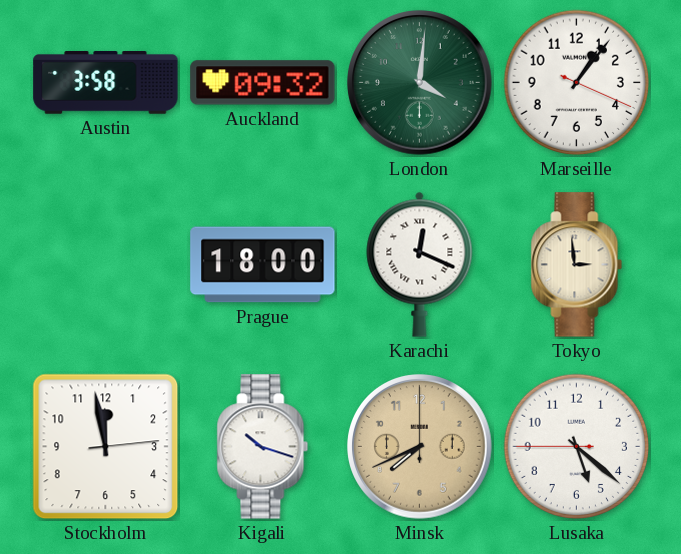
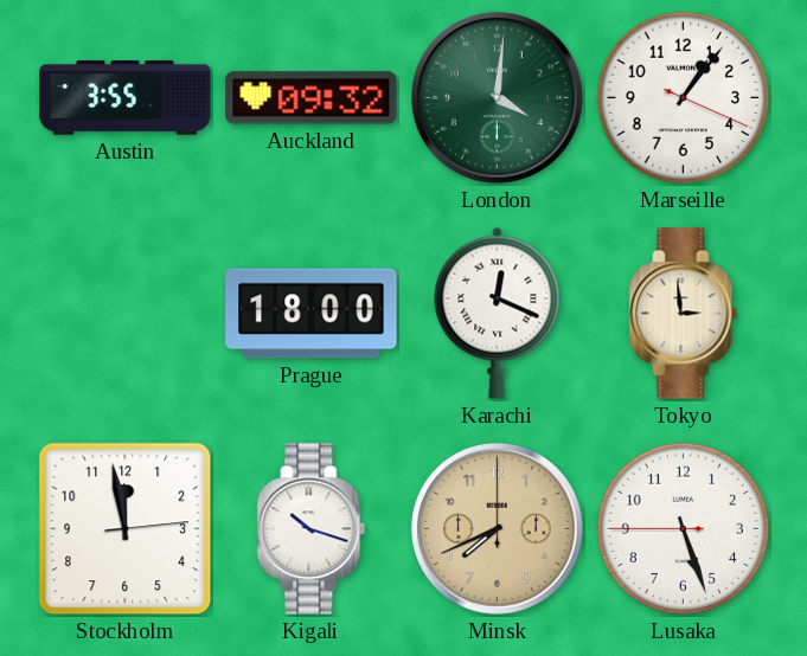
Austin: 3:58 -> 3:55 (126, 98)
Lusaka: 5:21 -> 5:26 (684, 529)
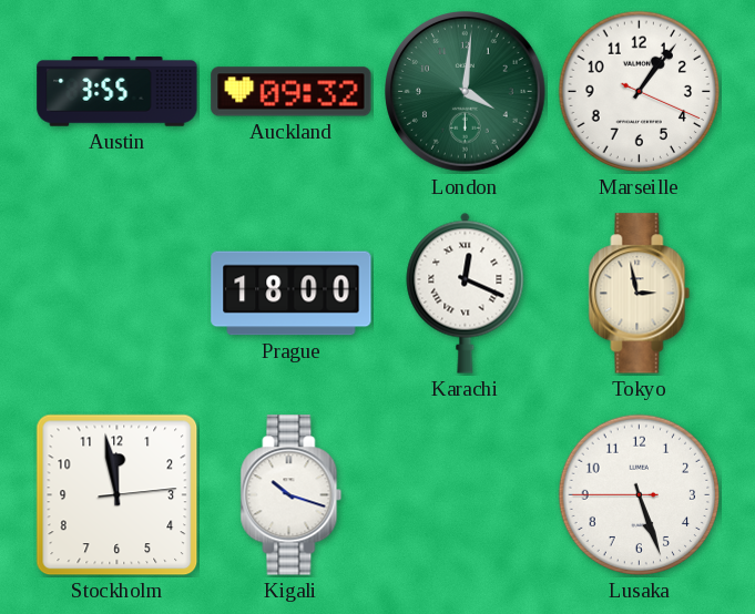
Tokyo: 2:59 -> 2:58 (640, 294)
Minsk: 7:41 -> none (498, 529)
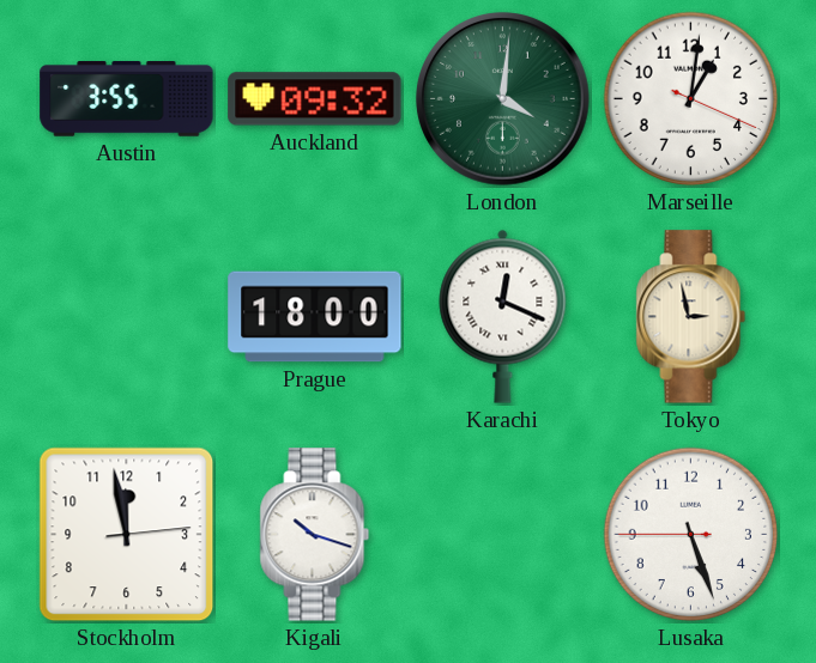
Marseille: 1:06 -> 1:01 (691, 99)
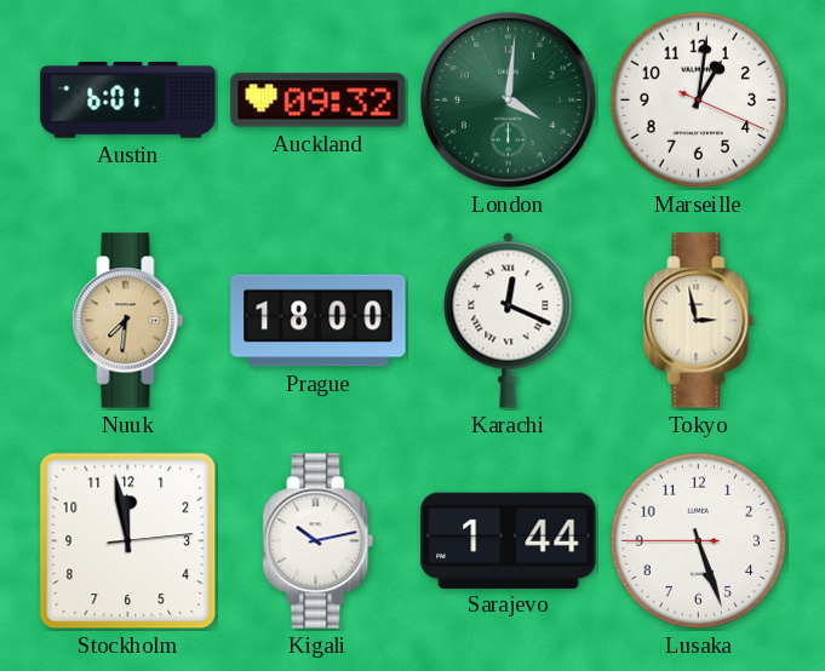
Austin: 3:55 -> 6:01 (128, 101)
Nuuk: none -> 7:31 (128, 321)
Kigali: 10:18 -> 10:13 (319, 541)
Sarajevo: none -> 1:44 (509, 540)
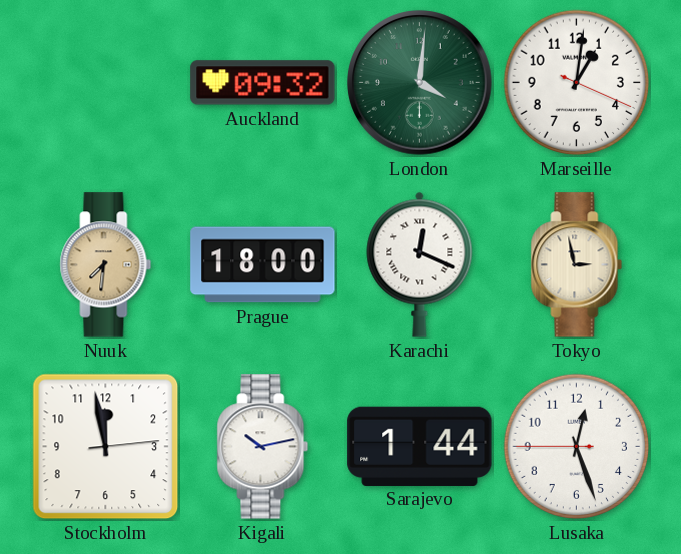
Austin: 6:01 -> none (128, 101)
Lusaka: 5:26 -> 12:26 (577, 447)
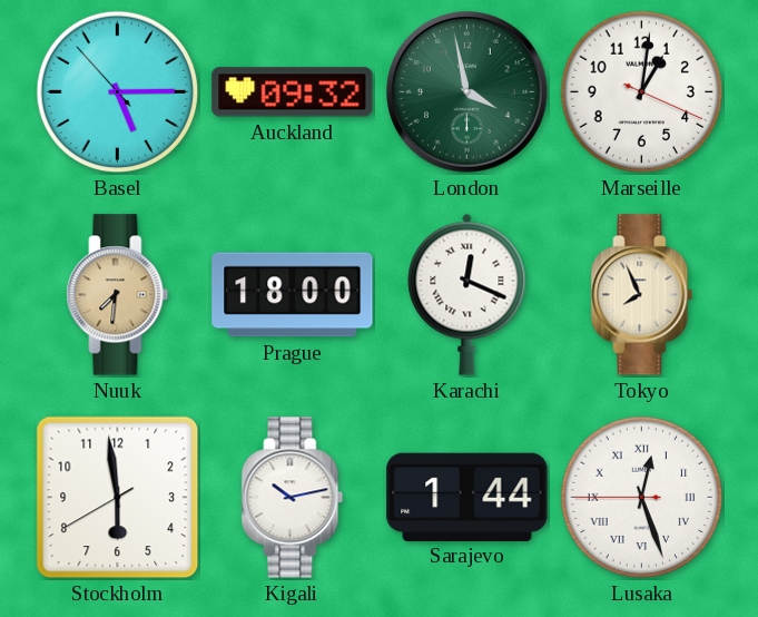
Basel: none -> 5:14 (118, 92)
London: 4:01 -> 3:58 (467, 92)
Tokyo: 2:58 -> 7:56 (642, 295)
Stockholm: 11:58 -> 5:58 (118, 498)
Lusaka numerals: Arabic -> Roman (642, 498)
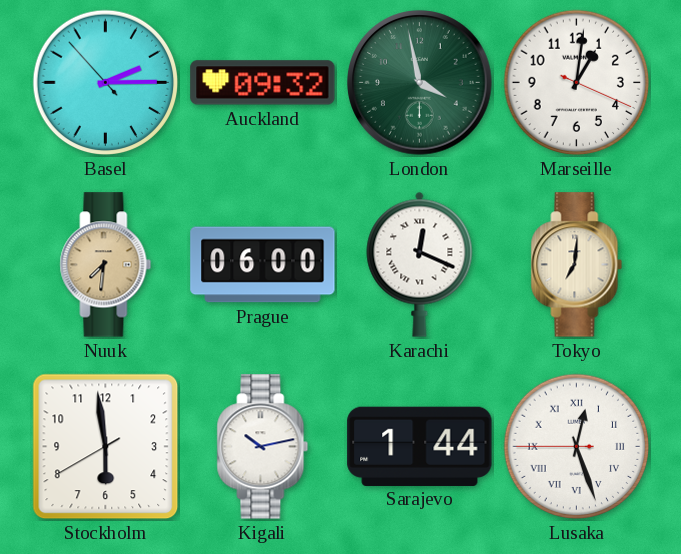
Basel: 5:14 -> 2:14 (106, 83)
Prague: 18:00 -> 06:00 (263, 265)
Tokyo: 7:56 -> 7:01 (577, 265)
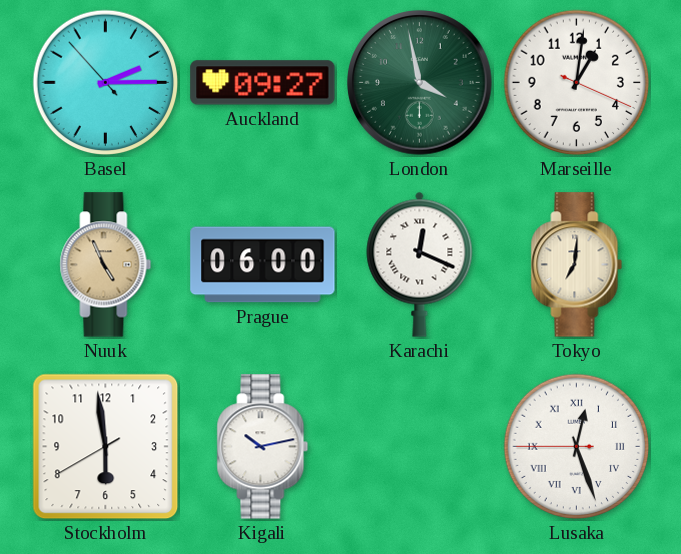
Auckland: 09:32 -> 09:27 (263, 83)
Nuuk: 7:31 -> 4:56 (106, 265)
Sarajevo: 1:44 -> none (420, 446)
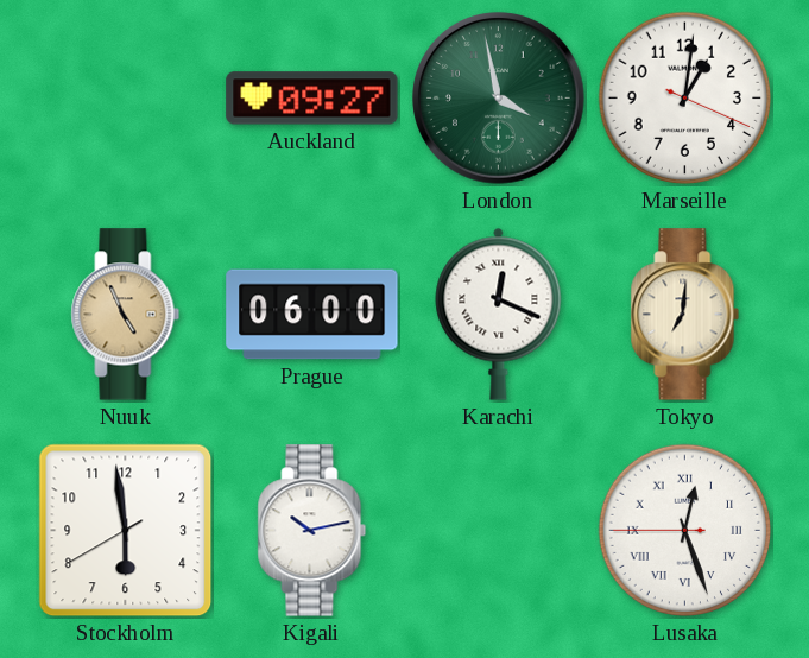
Basel: 2:14 -> none (106, 83)
